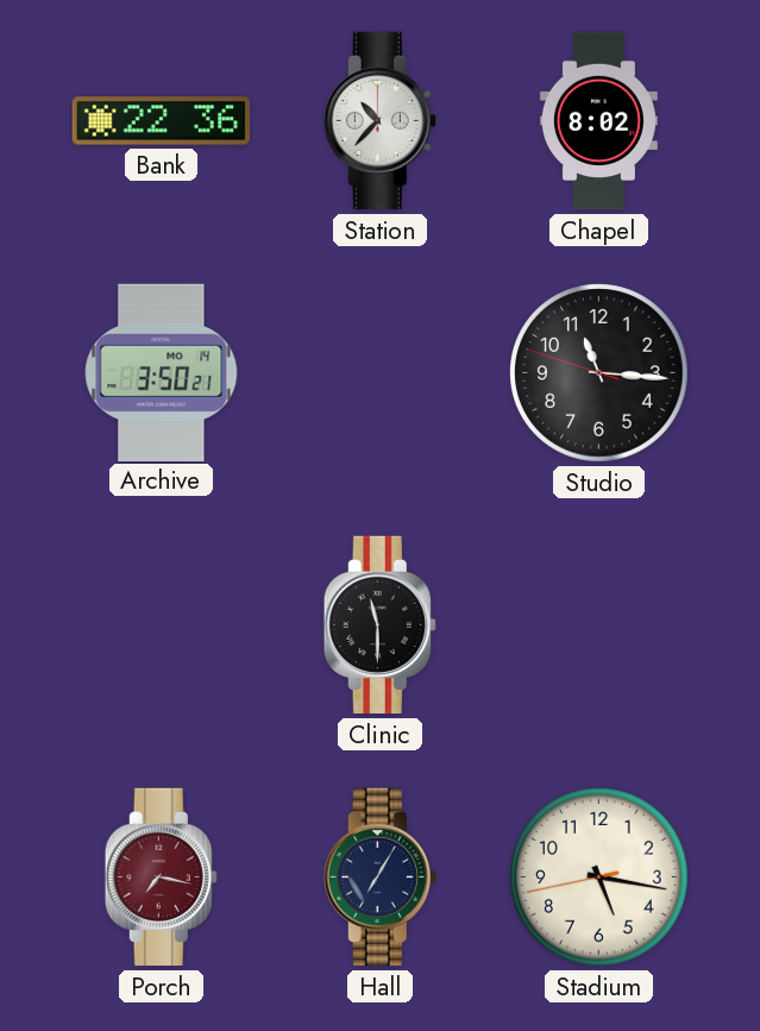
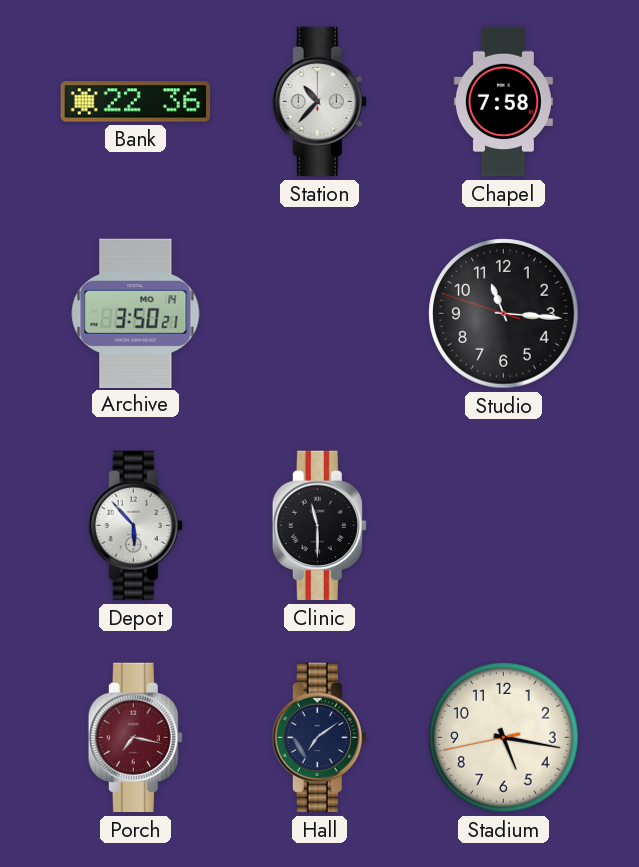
Chapel: 8:02 -> 7:58 (503, 102)
Depot: none -> 5:53 (135, 526)
Hall: 7:05 -> 7:09 (319, 738)
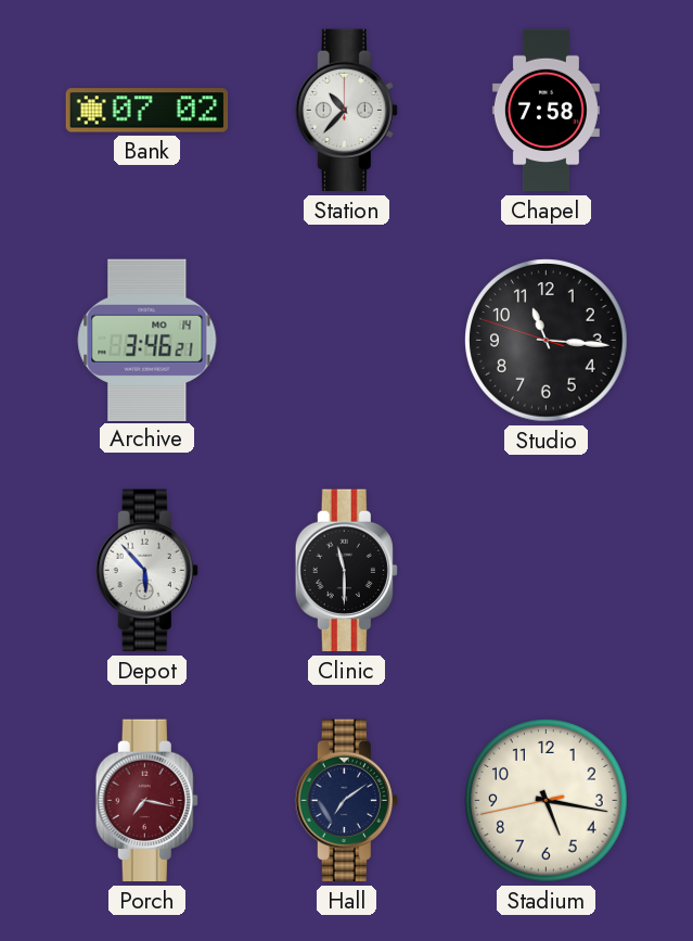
Bank: 22:36 -> 07:02 (147, 111)
Archive: 3:50 -> 3:46 (147, 340)
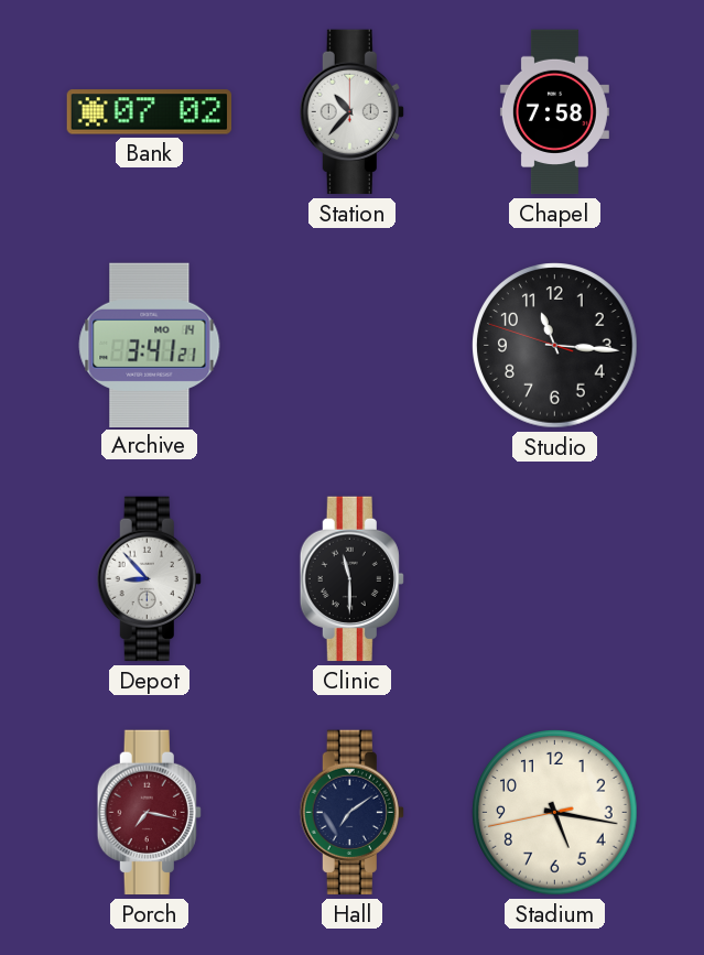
Archive: 3:46 -> 3:41 (150, 345)
Depot: 5:53 -> 8:53 (149, 579)
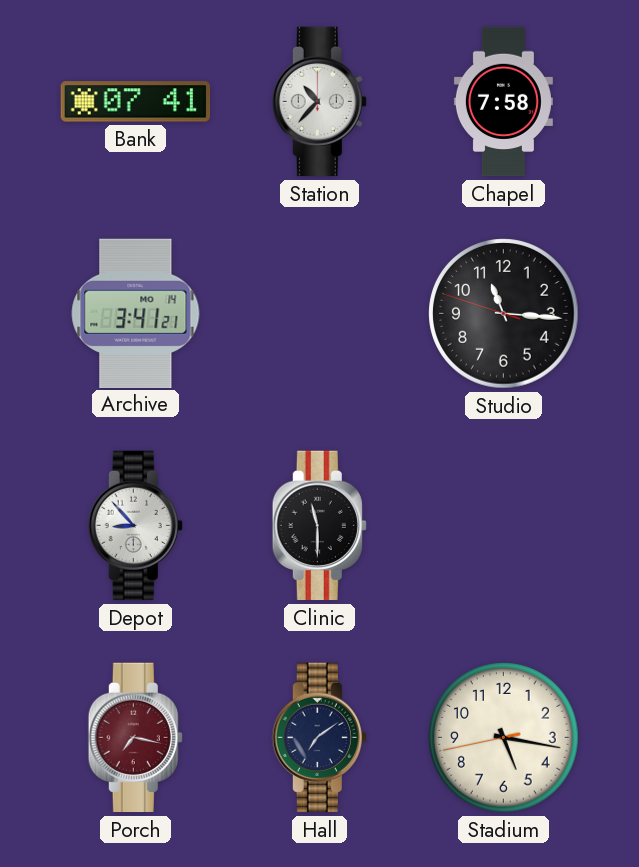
Bank: 07:02 -> 07:41 (136, 102)
